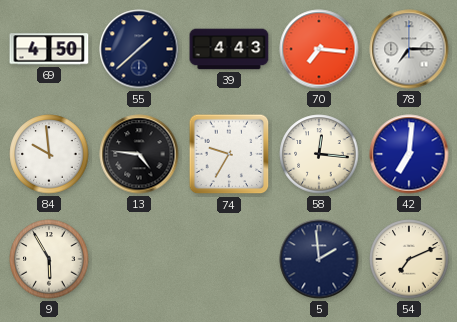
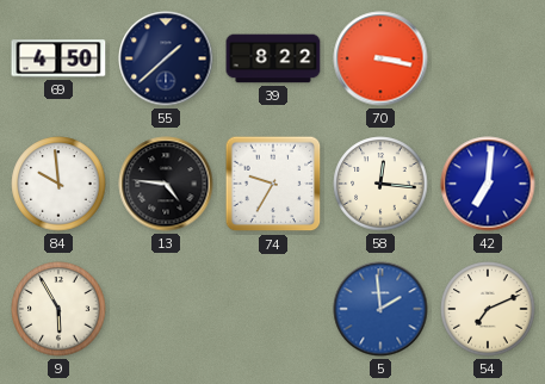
39: 4:43 -> 8:22 (273, 58)
70: 7:16 -> 3:17 (380, 58)
78: 7:15 -> none (409, 49)
5 dial: navy -> blue (380, 309)
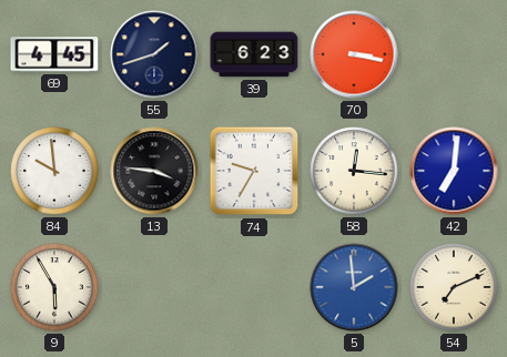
69: 4:50 -> 4:45 (54, 54)
55: 1:38 -> 1:42 (154, 54)
39: 8:22 -> 6:23 (254, 54)
13: 4:46 -> 3:46 (154, 171)
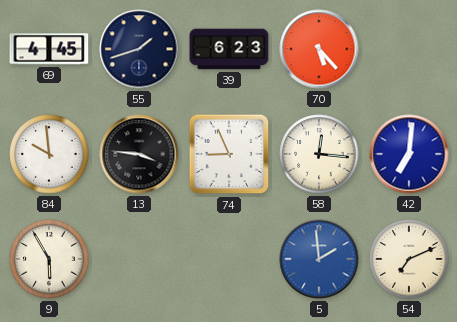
70: 3:17 -> 5:23 (319, 49)
74: 9:35 -> 8:56 (229, 154)
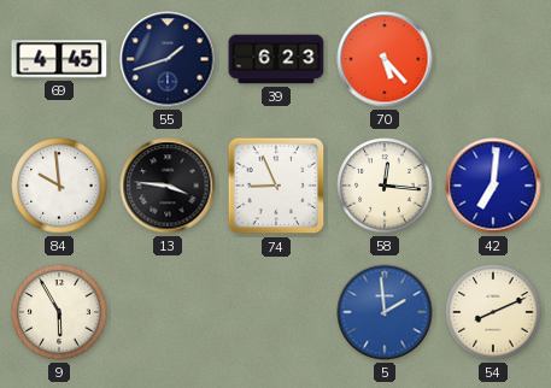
54: 7:11 -> 8:11 (493, 312)
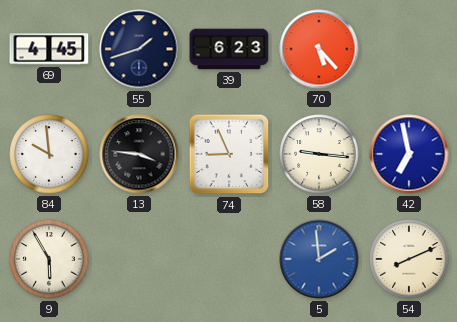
58: 12:16 -> 9:16 (319, 154)
42: 7:01 -> 6:58 (409, 154)
